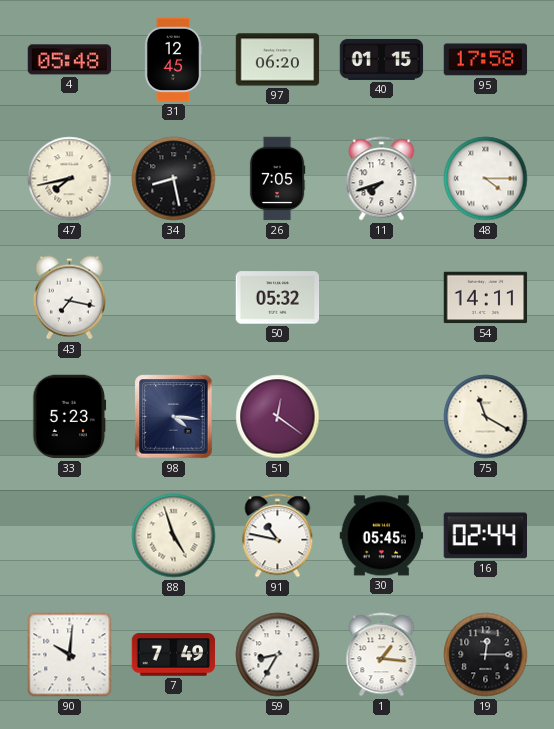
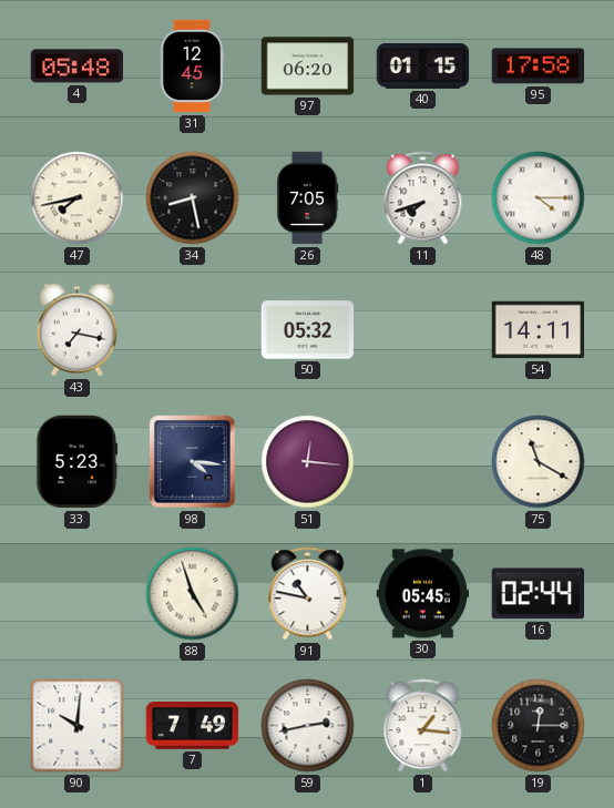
51: 12:21 -> 12:16 (308, 462)
59: 8:35 -> 2:43 (308, 726)
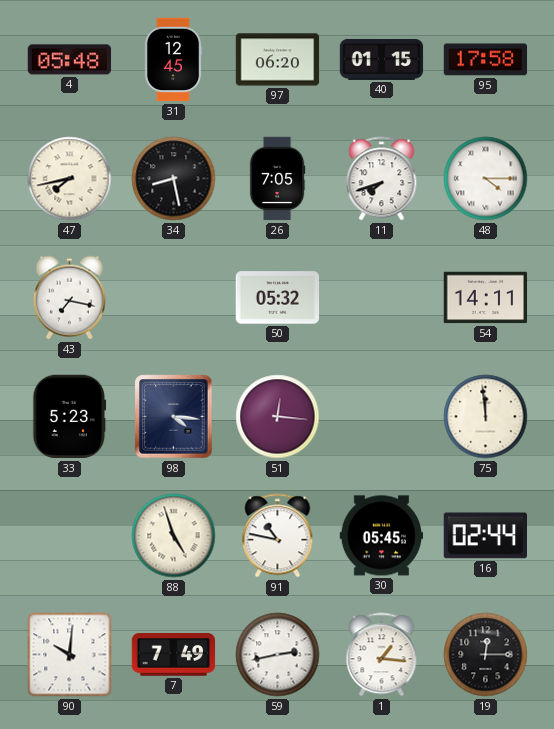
75: 11:20 -> 11:59 (486, 417)
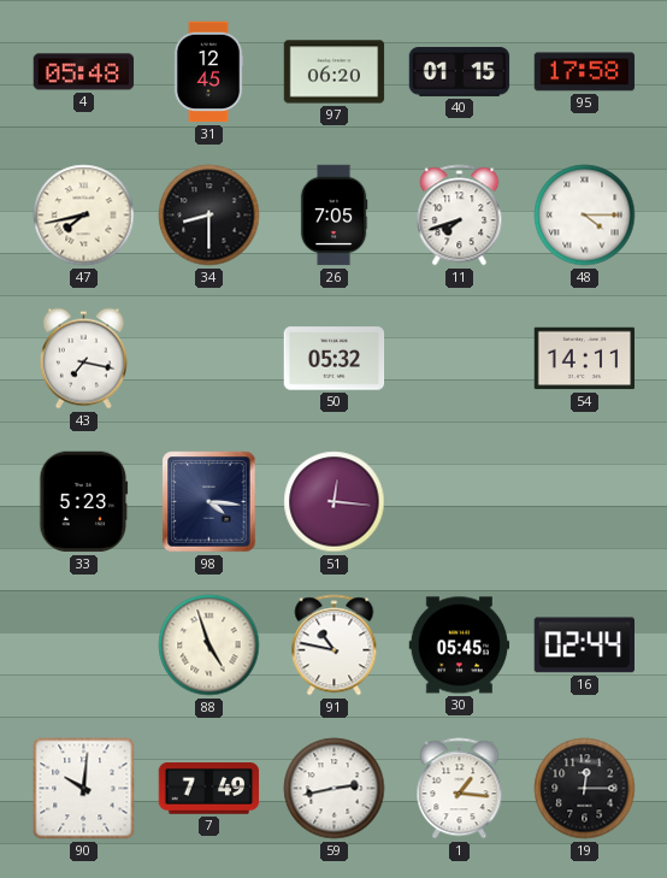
34: 8:28 -> 8:30 (209, 216)
75: 11:59 -> none (486, 417)
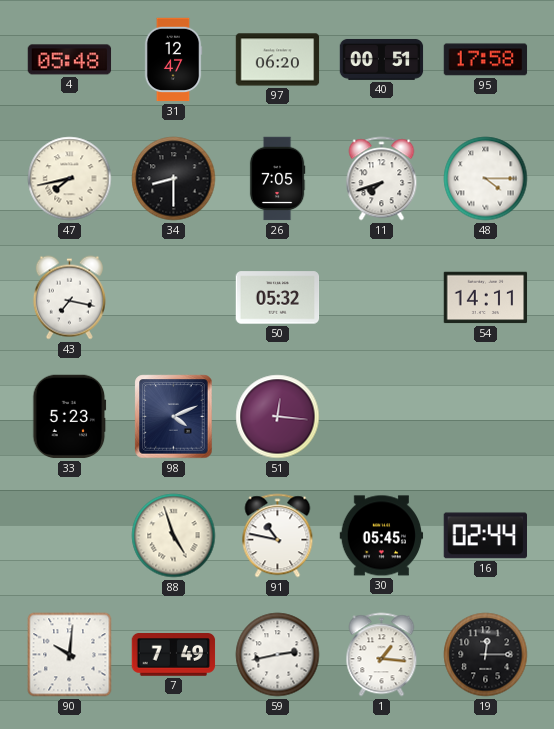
31: 12:45 -> 12:47 (173, 60)
40: 01:15 -> 00:51 (382, 59)
98: 4:16 -> 4:11 (174, 417)
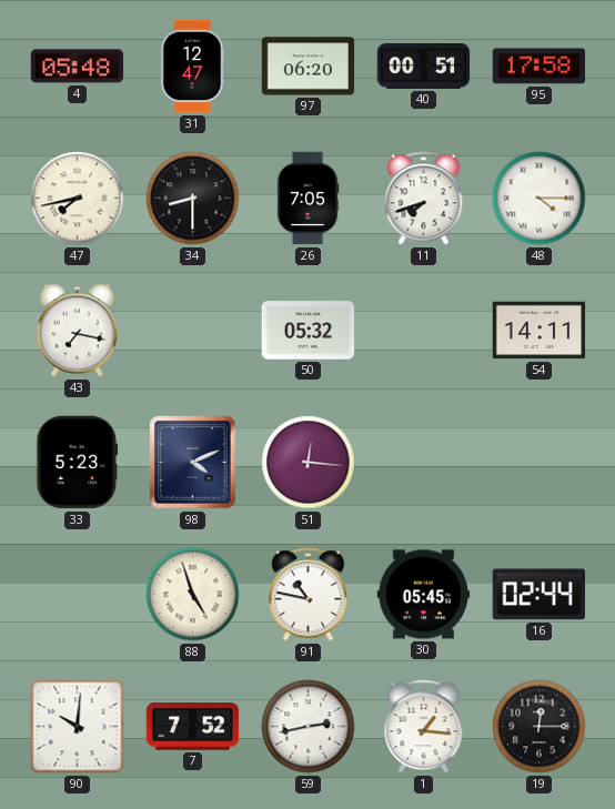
7: 7:49 -> 7:52 (193, 727)
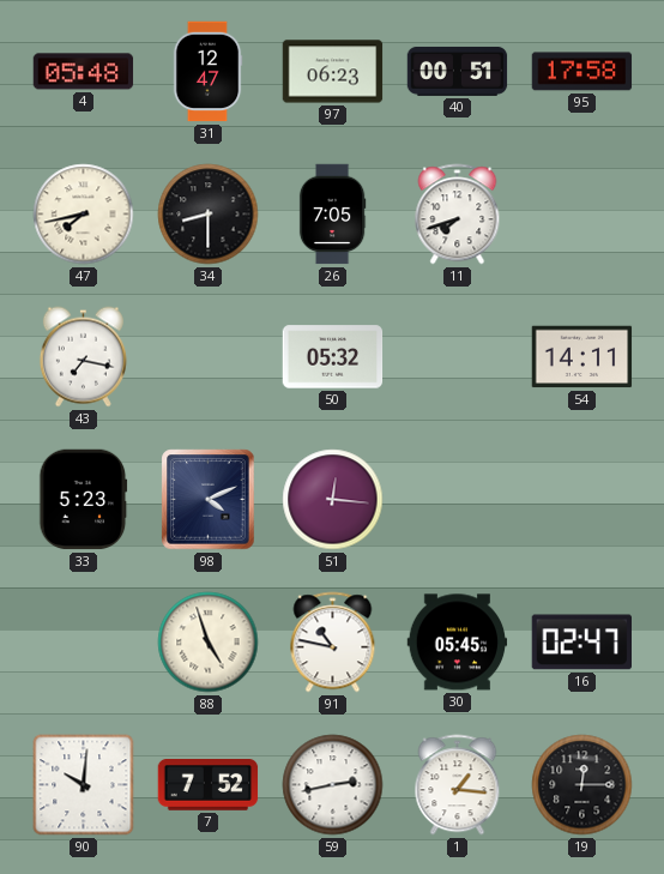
97: 06:20 -> 06:23 (333, 72)
48: 4:15 -> none (540, 199)
16: 02:44 -> 02:47 (581, 643)
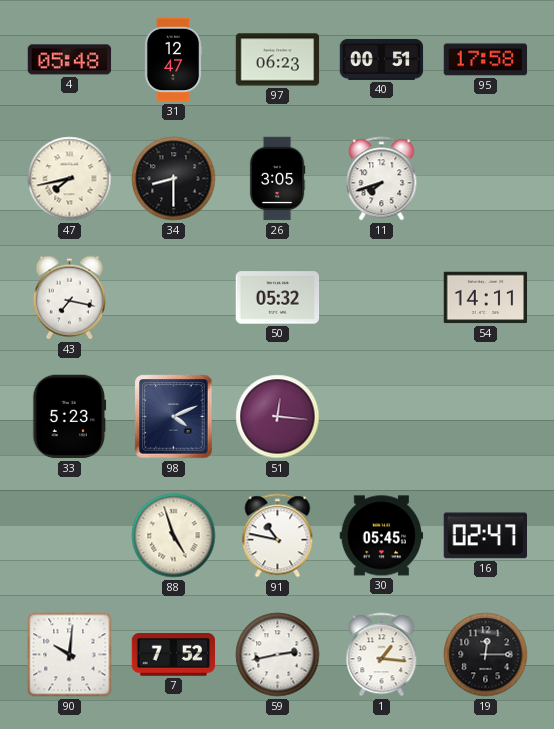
26: 7:05 -> 3:05 (277, 179)
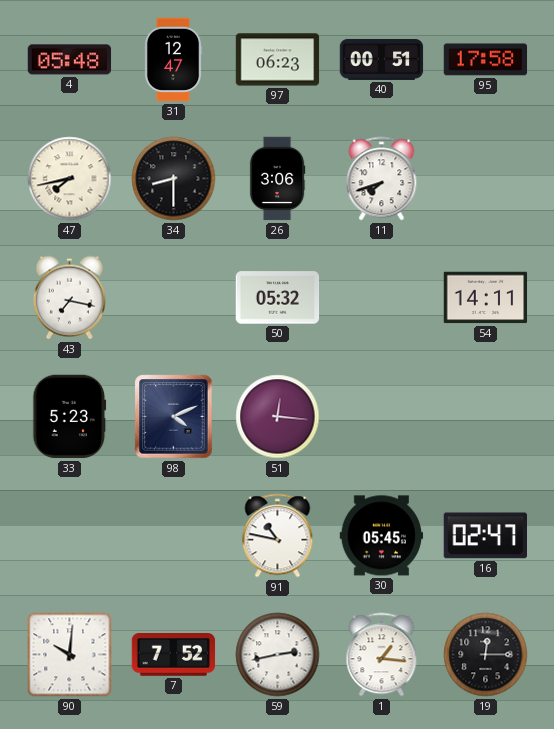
26: 3:05 -> 3:06 (277, 179)
88: 4:57 -> none (174, 536)
